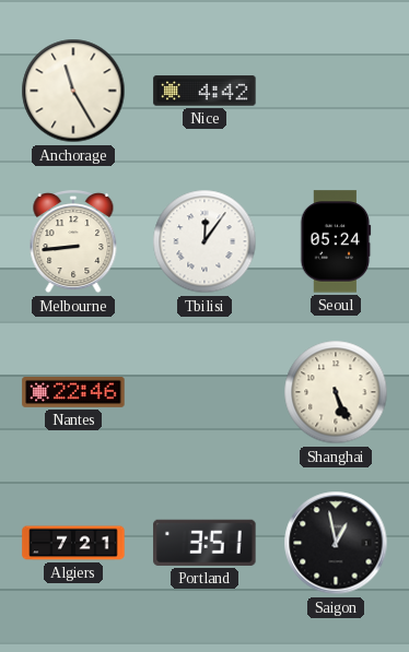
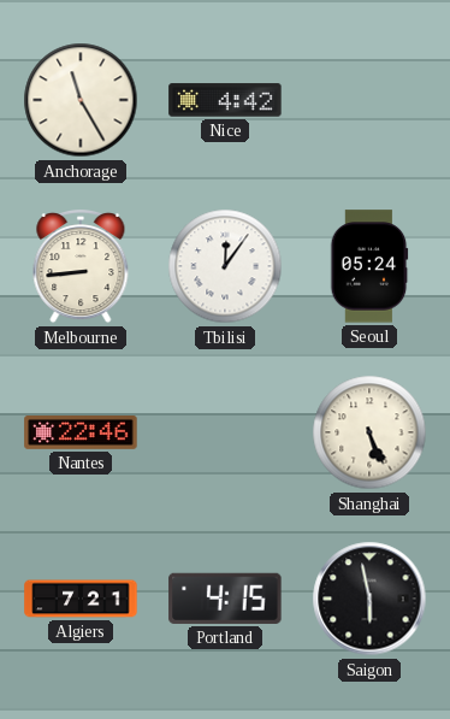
Portland: 3:51 -> 4:15 (225, 599)
Saigon: 12:58 -> 5:58 (369, 599)
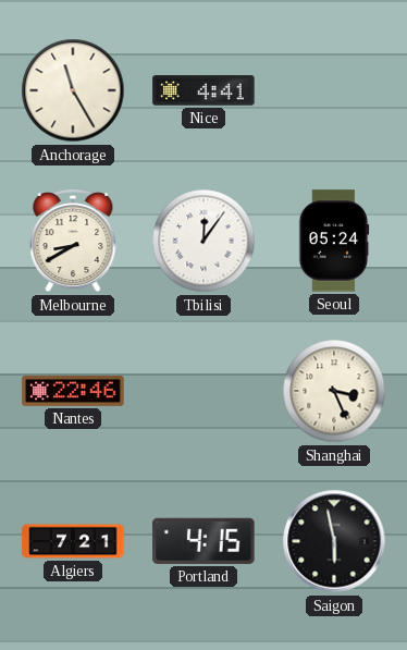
Nice: 4:42 -> 4:41 (203, 90)
Melbourne: 8:44 -> 8:40 (73, 242)
Shanghai: 5:26 -> 3:26 (334, 391)
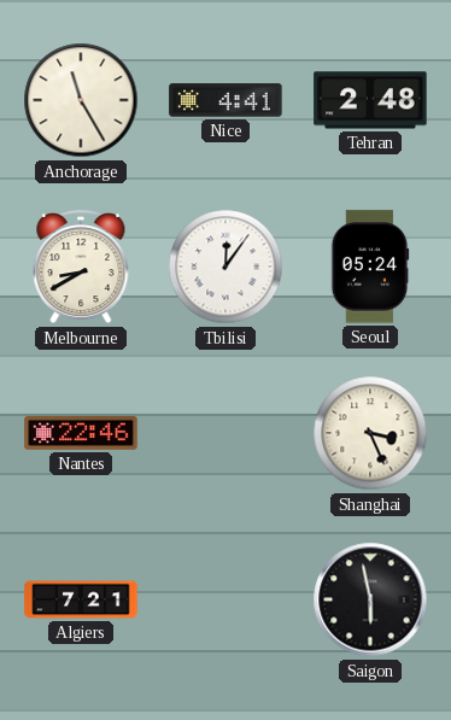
Tehran: none -> 2:48 (370, 100)
Portland: 4:15 -> none (203, 541)
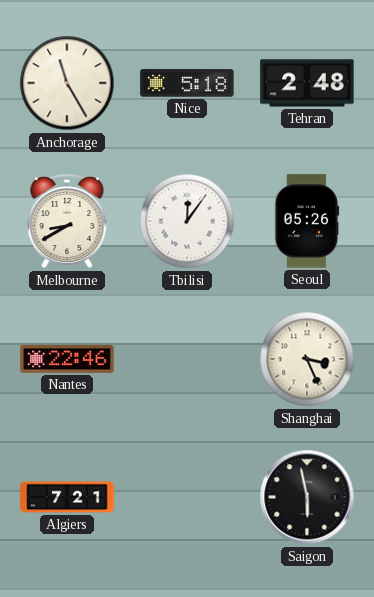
Nice: 4:41 -> 5:18 (187, 83)
Seoul: 05:24 -> 05:26 (307, 221)
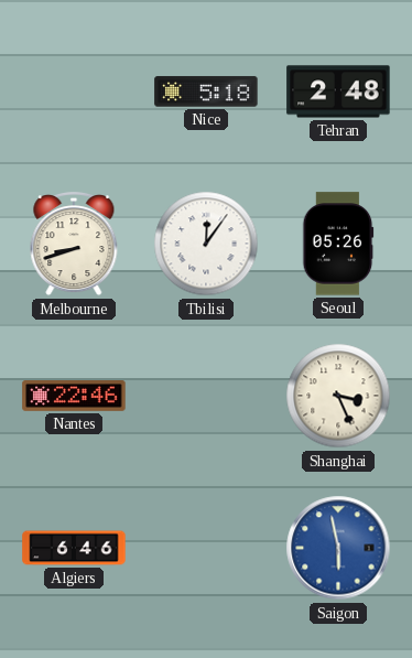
Anchorage: 11:25 -> none (67, 83)
Melbourne: 8:40 -> 8:42 (74, 245)
Algiers: 7:21 -> 6:46 (74, 548)
Saigon dial: black -> blue (338, 548)
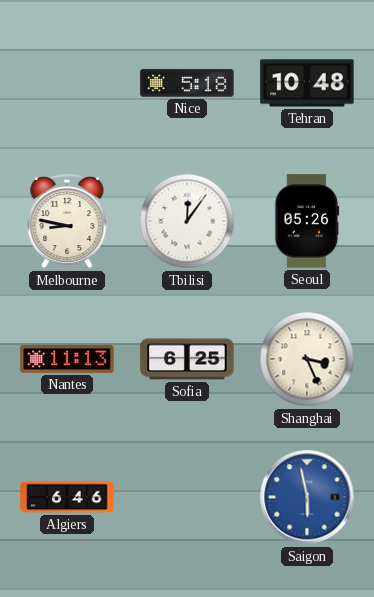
Tehran: 2:48 -> 10:48 (307, 83)
Melbourne: 8:42 -> 8:47 (67, 222)
Nantes: 22:46 -> 11:13 (67, 360)
Sofia: none -> 6:25 (187, 359)
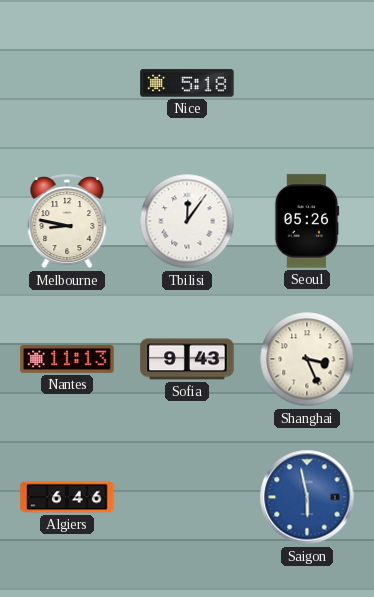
Tehran: 10:48 -> none (307, 83)
Sofia: 6:25 -> 9:43 (187, 359)
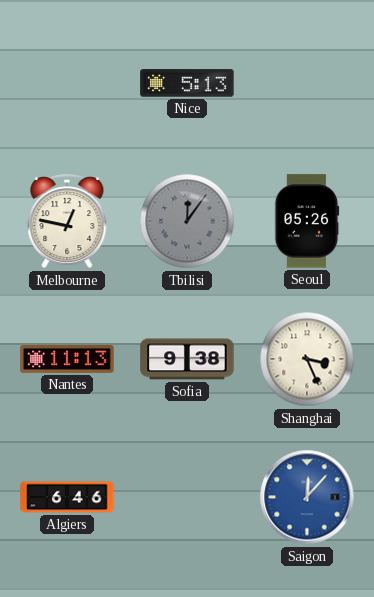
Nice: 5:18 -> 5:13 (187, 83)
Melbourne: 8:47 -> 12:47 (67, 222)
Tbilisi dial: white -> grey (187, 221)
Sofia: 9:43 -> 9:38 (187, 359)
Saigon: 5:58 -> 12:07 (307, 497)
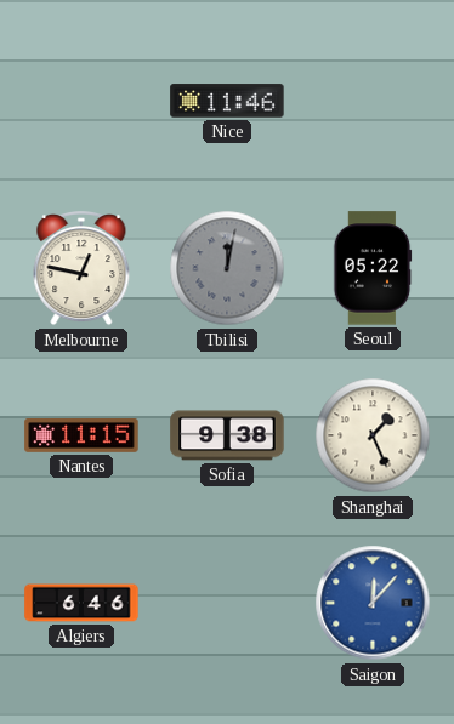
Nice: 5:13 -> 11:46 (227, 101)
Tbilisi: 12:06 -> 12:02 (227, 268)
Seoul: 05:26 -> 05:22 (373, 268)
Nantes: 11:13 -> 11:15 (81, 437)
Shanghai: 3:26 -> 1:26 (373, 435)
